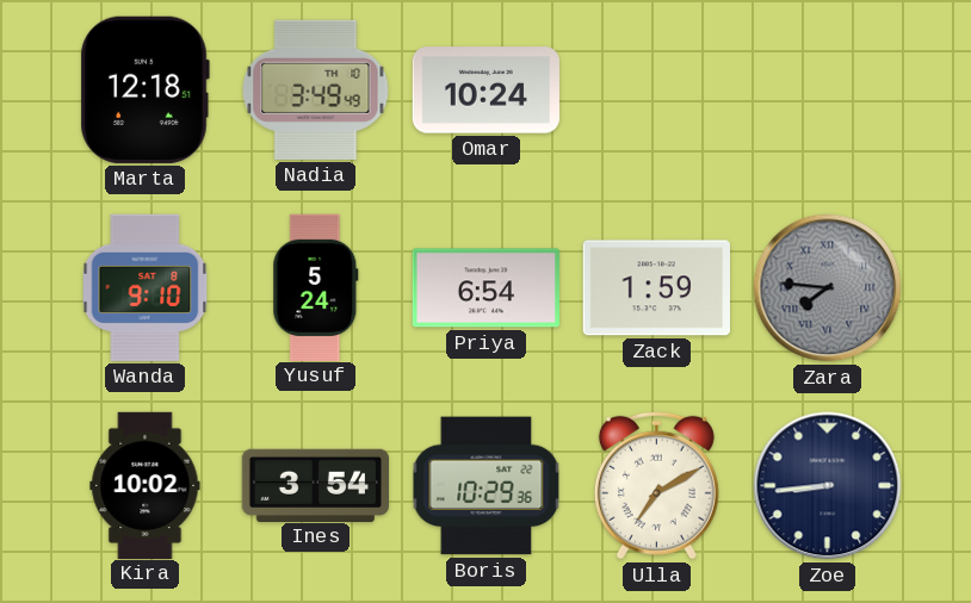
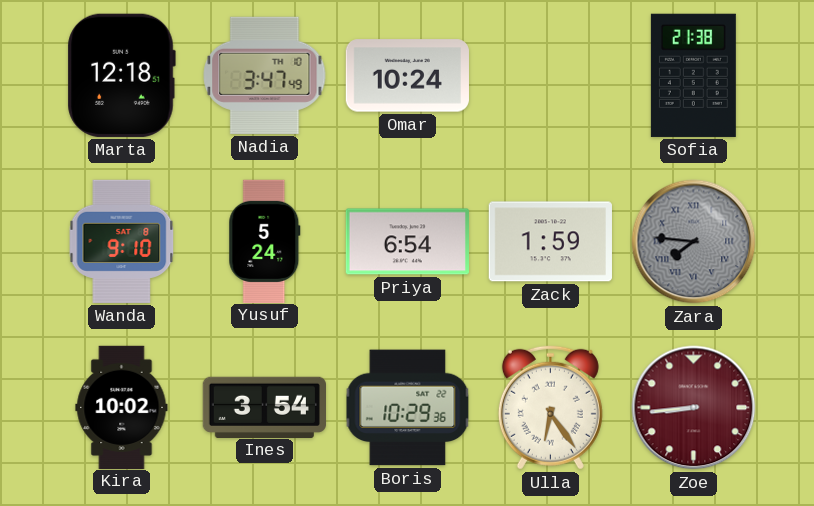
Nadia: 3:49 -> 3:47 (265, 75)
Sofia: none -> 21:38 (693, 75)
Ulla: 7:10 -> 6:24 (550, 407)
Zoe dial: navy -> burgundy (694, 408)
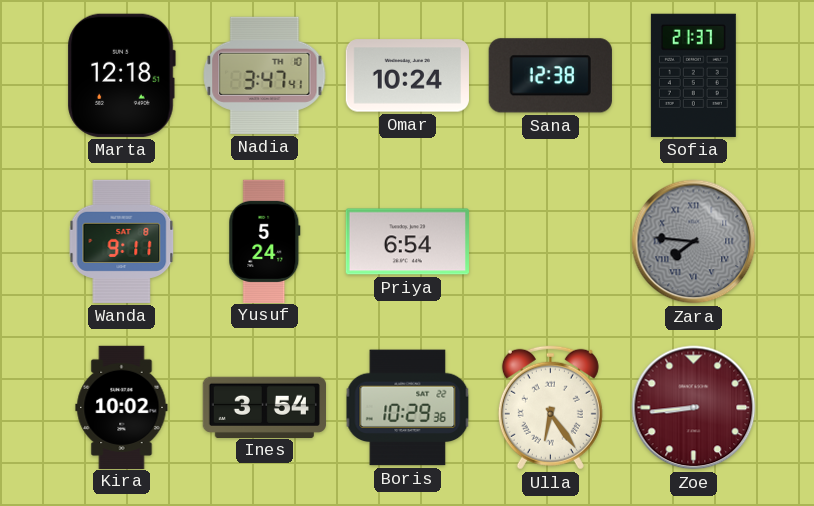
Nadia: 3:47:49 -> 3:47:41 (265, 75)
Sana: none -> 12:38 (550, 76)
Sofia: 21:38 -> 21:37 (693, 75)
Wanda: 9:10 -> 9:11 (122, 241)
Zack: 1:59 -> none (550, 242)
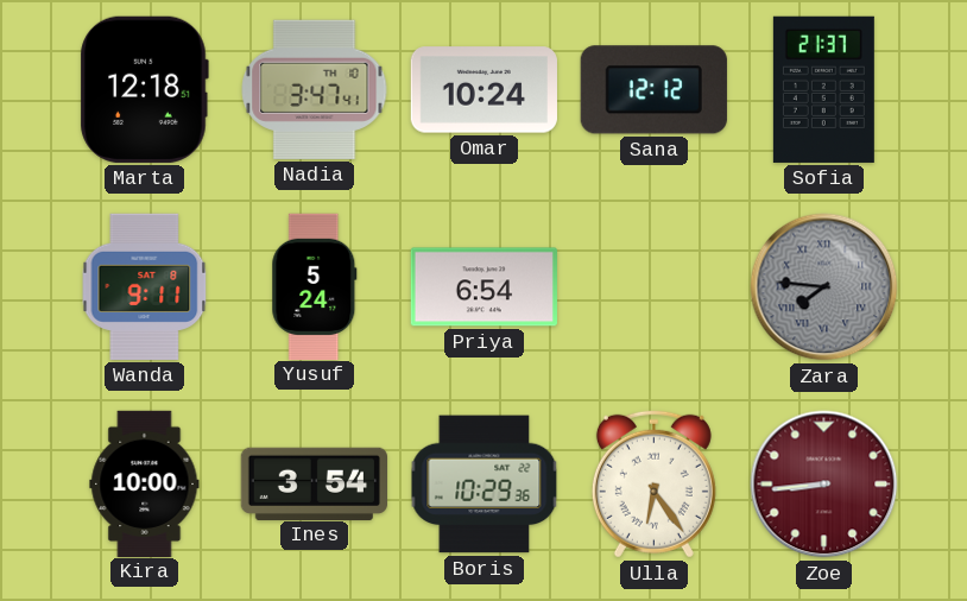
Sana: 12:38 -> 12:12 (653, 90)
Kira: 10:02 -> 10:00 (145, 483)
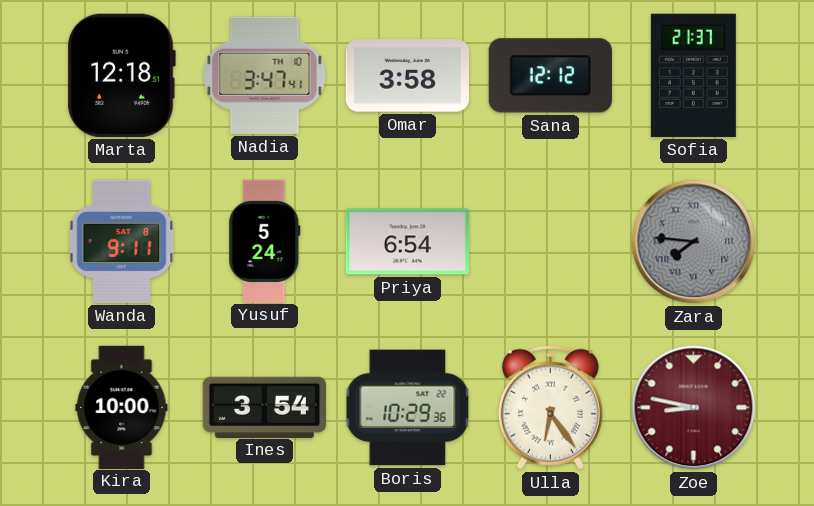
Omar: 10:24 -> 3:58 (407, 76)
Zoe: 8:44 -> 8:47 (694, 408)
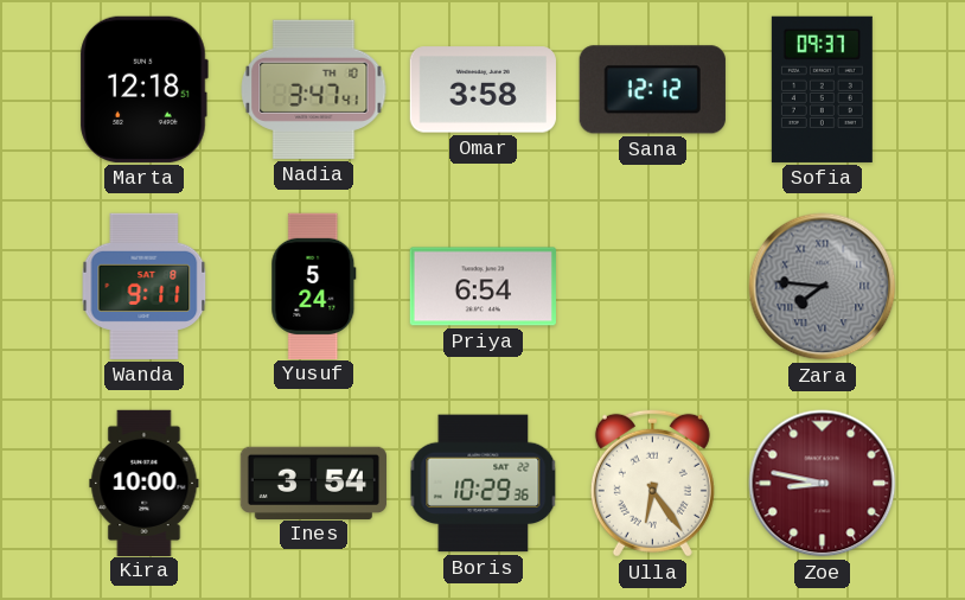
Sofia: 21:37 -> 09:37 (822, 89)
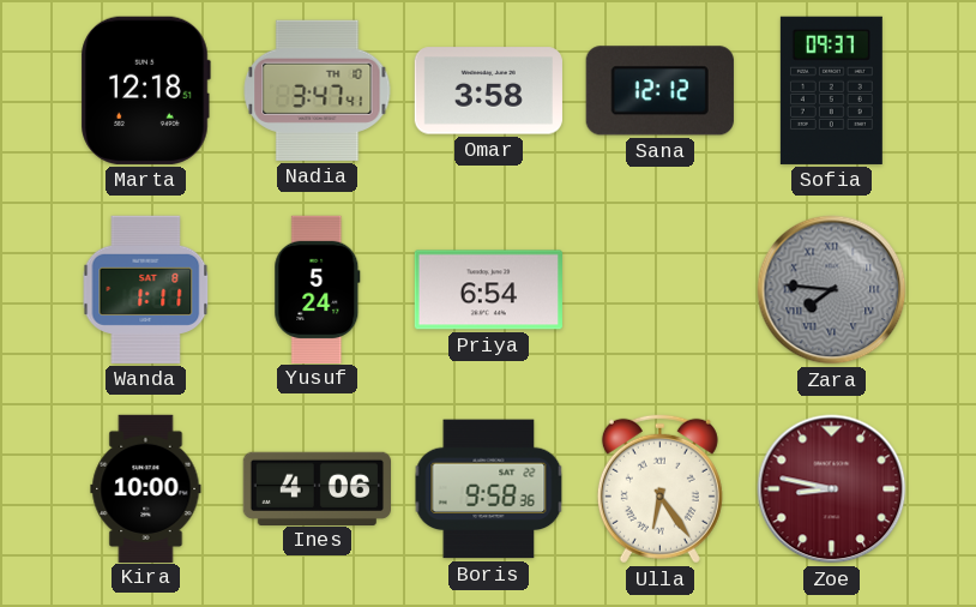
Wanda: 9:11 -> 1:11 (146, 289)
Ines: 3:54 -> 4:06 (317, 488)
Boris: 10:29 -> 9:58 (489, 489)
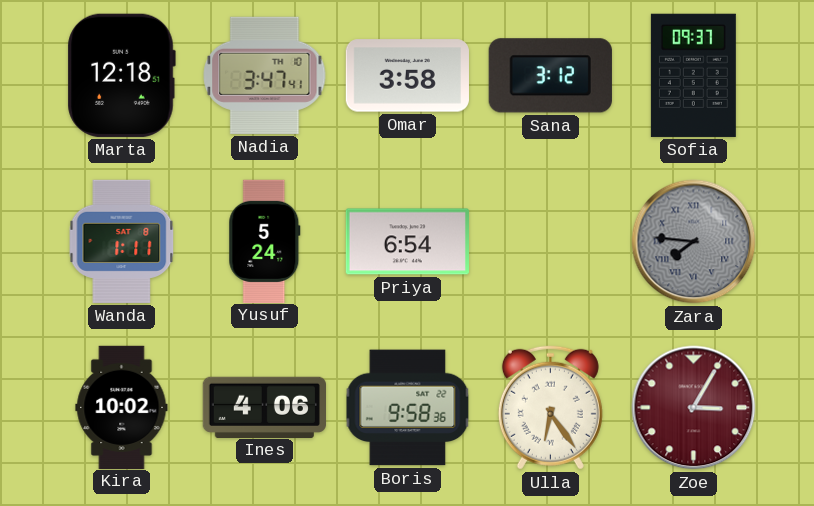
Sana: 12:12 -> 3:12 (550, 76)
Kira: 10:00 -> 10:02 (122, 407)
Zoe: 8:47 -> 3:05 (694, 408)
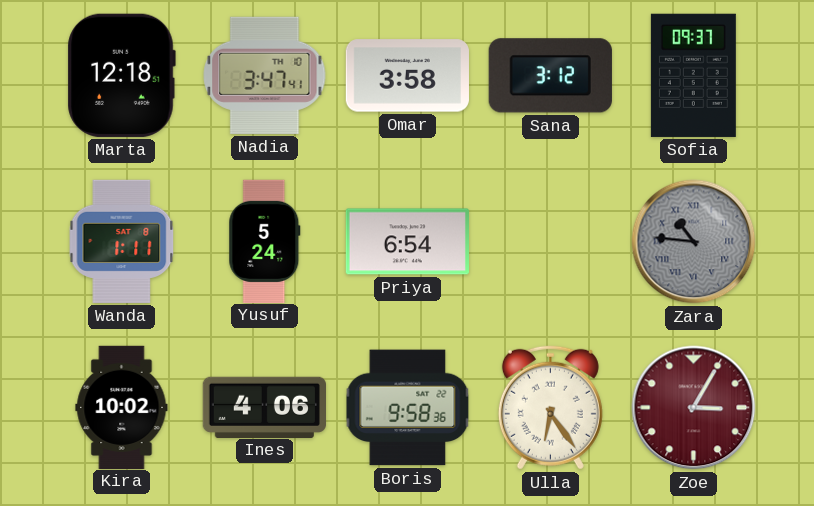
Zara: 7:46 -> 10:46 (694, 242)
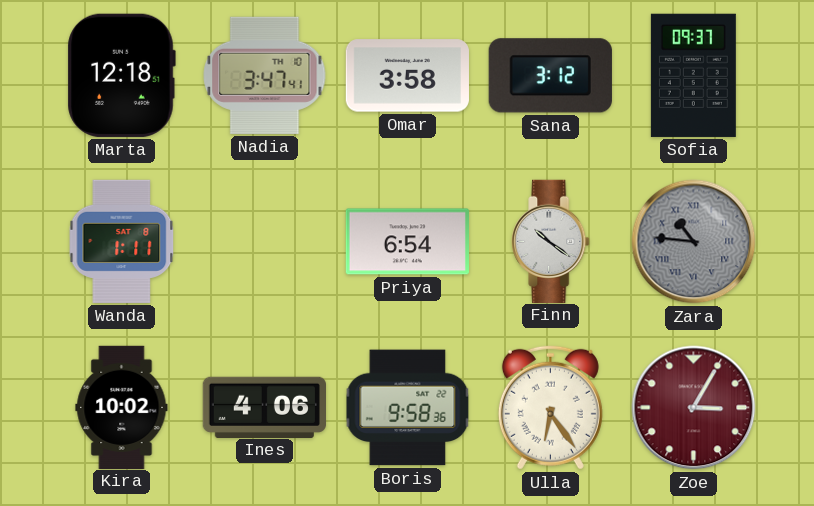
Yusuf: 5:24 -> none (265, 241)
Finn: none -> 10:21 (551, 241)
